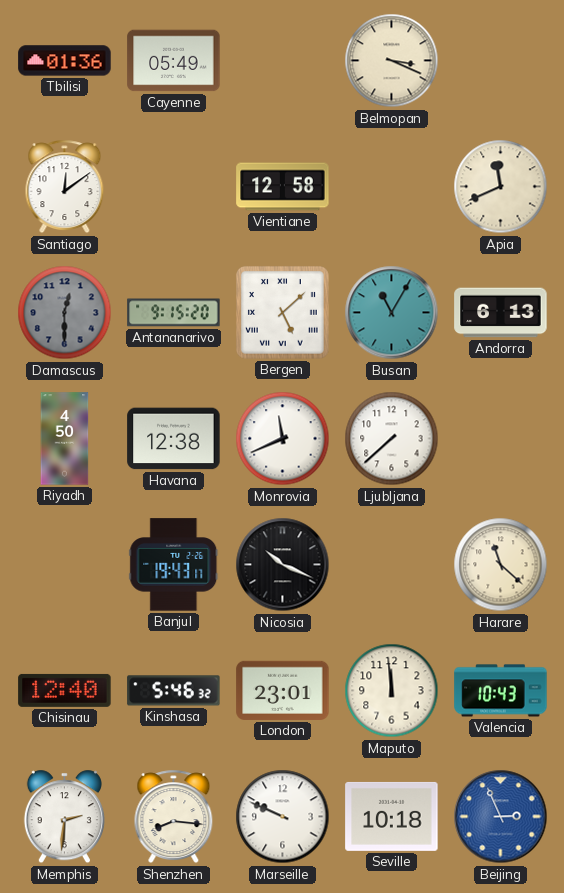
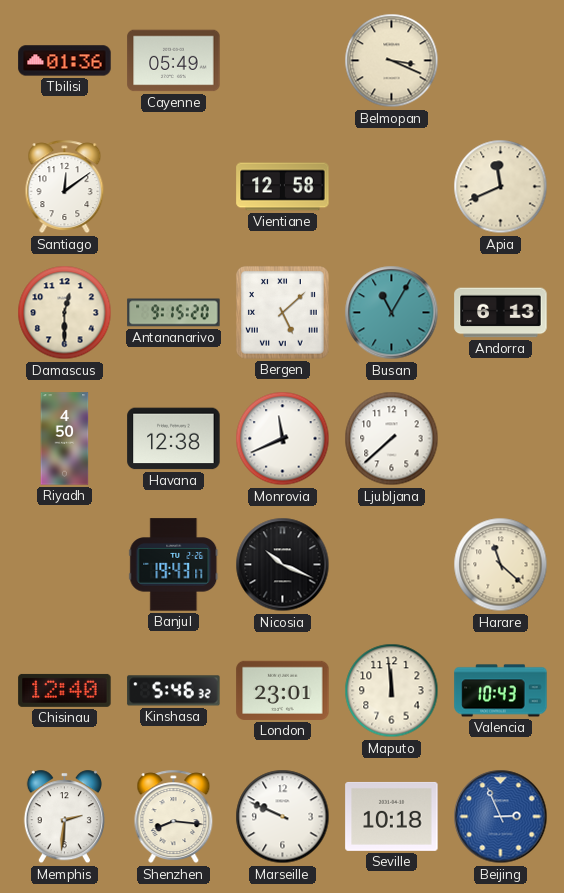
Damascus dial: grey -> cream (65, 313)
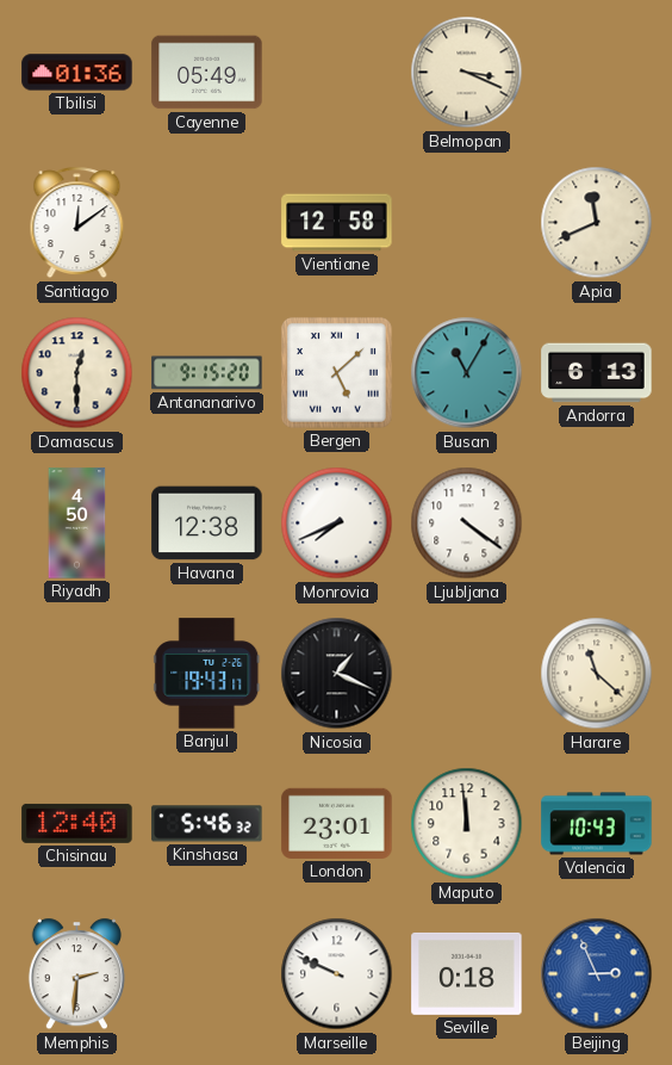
Monrovia: 11:41 -> 7:41 (337, 524)
Ljubljana: 7:38 -> 4:21 (467, 524)
Nicosia: 10:19 -> 1:19 (337, 674)
Shenzhen: 8:16 -> none (174, 817)
Seville: 10:18 -> 0:18 (467, 973)
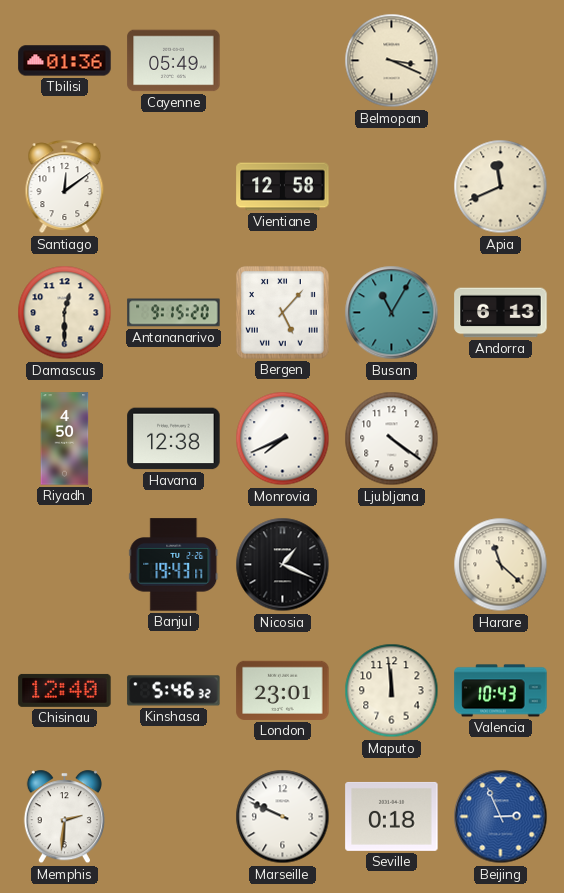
Bergen: 5:08 -> 5:07 (282, 312)
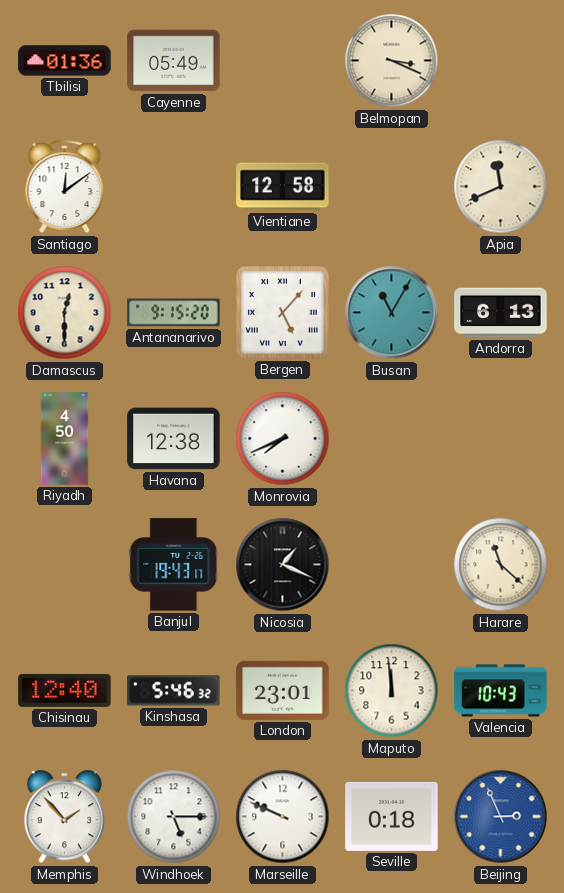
Ljubljana: 4:21 -> none (392, 439)
Memphis: 2:31 -> 1:53 (64, 817)
Windhoek: none -> 5:15 (174, 817)
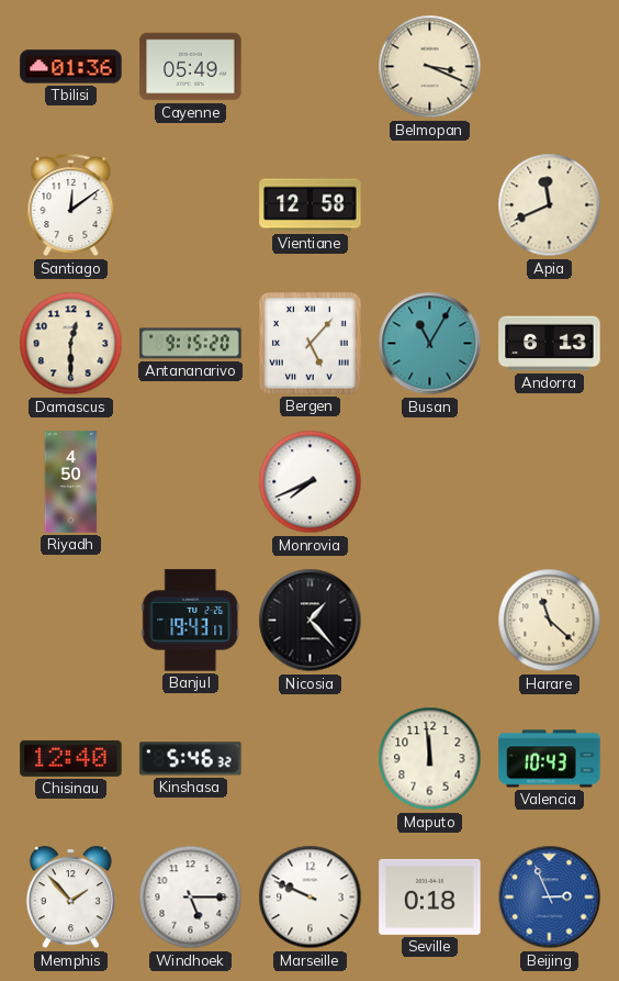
Havana: 12:38 -> none (174, 439)
Nicosia: 1:19 -> 1:23 (311, 621)
London: 23:01 -> none (283, 690)
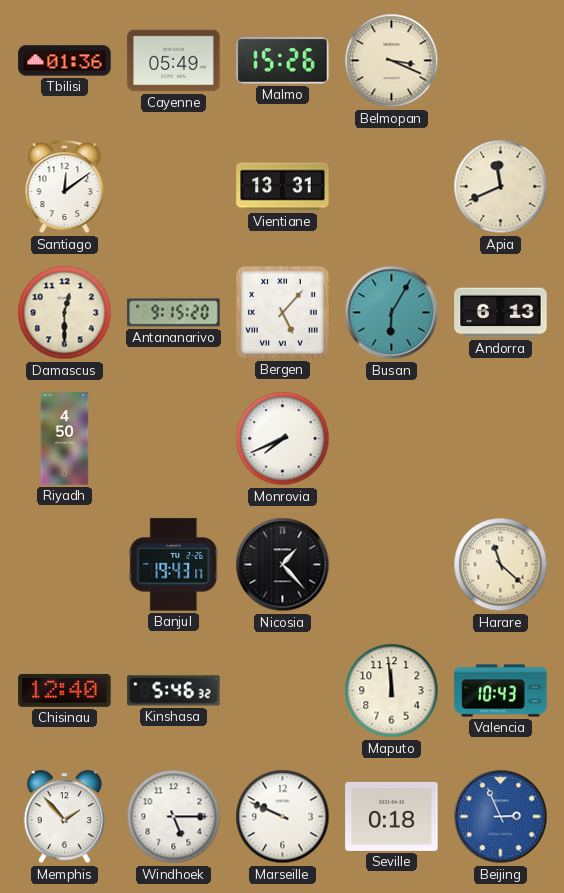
Malmo: none -> 15:26 (283, 61)
Vientiane: 12:58 -> 13:31 (283, 187)
Busan: 11:05 -> 6:05 (392, 313)
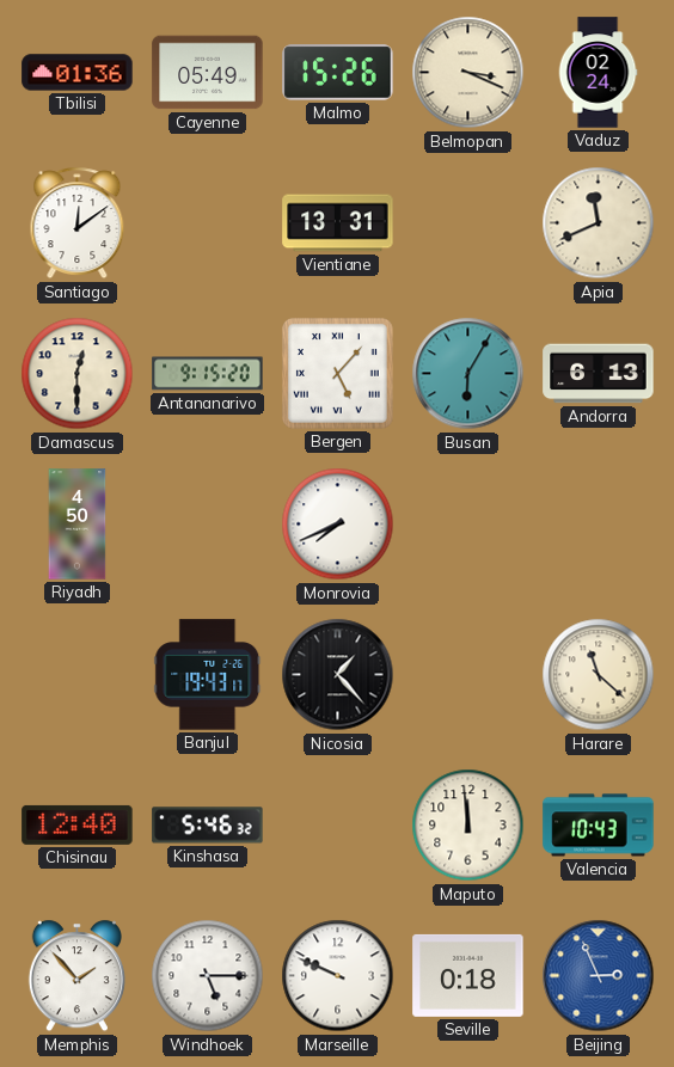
Vaduz: none -> 02:24 (598, 73)
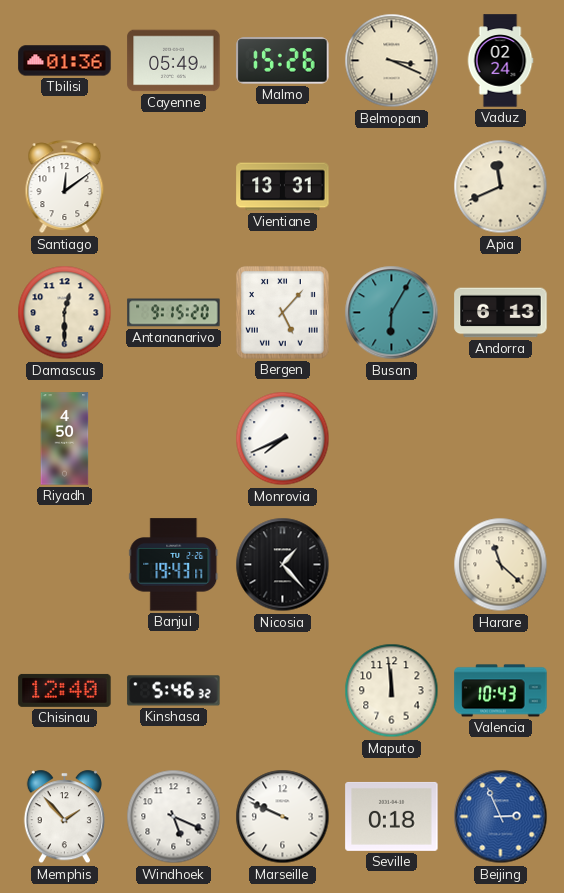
Windhoek: 5:15 -> 5:19 (174, 817)
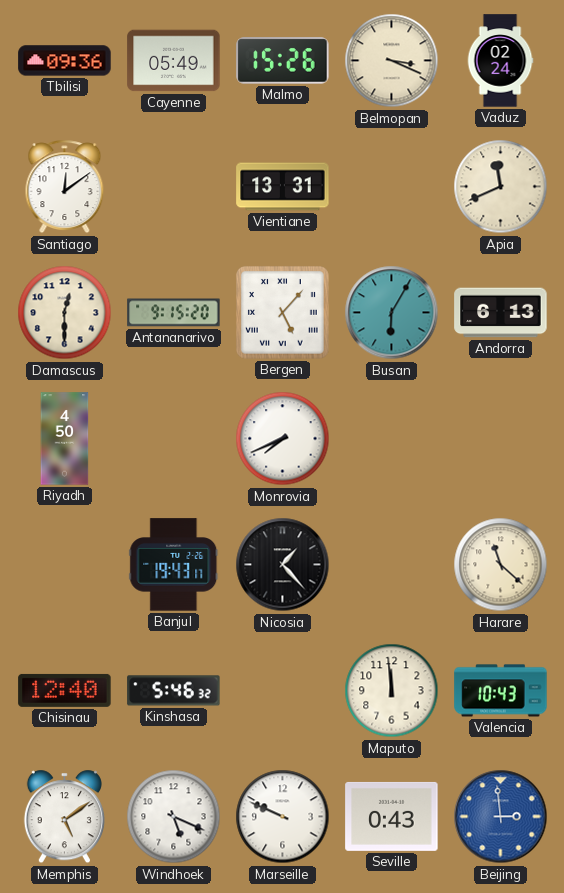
Tbilisi: 01:36 -> 09:36 (65, 61)
Memphis: 1:53 -> 5:09 (64, 817)
Seville: 0:18 -> 0:43 (392, 816)
Beijing: 2:56 -> 2:59 (501, 817)
